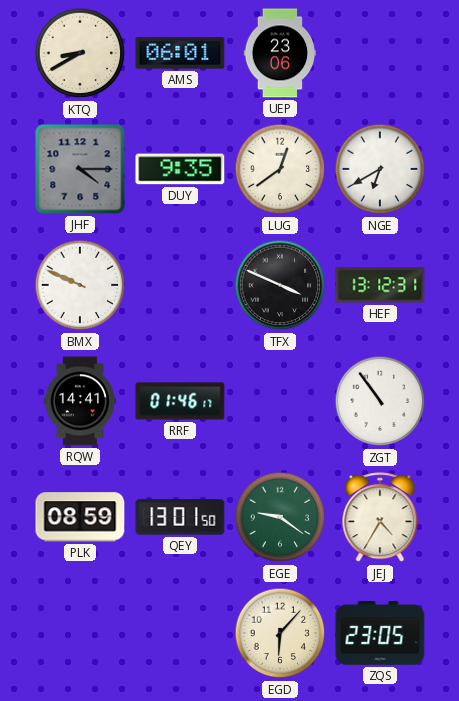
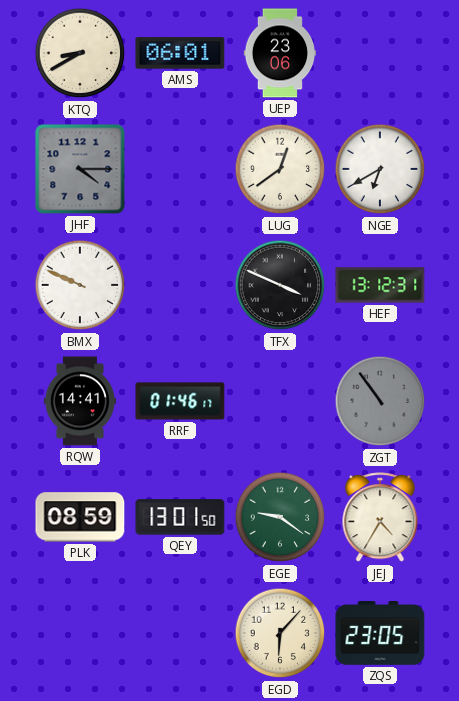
DUY: 9:35 -> none (180, 169)
ZGT dial: white -> grey (380, 401)
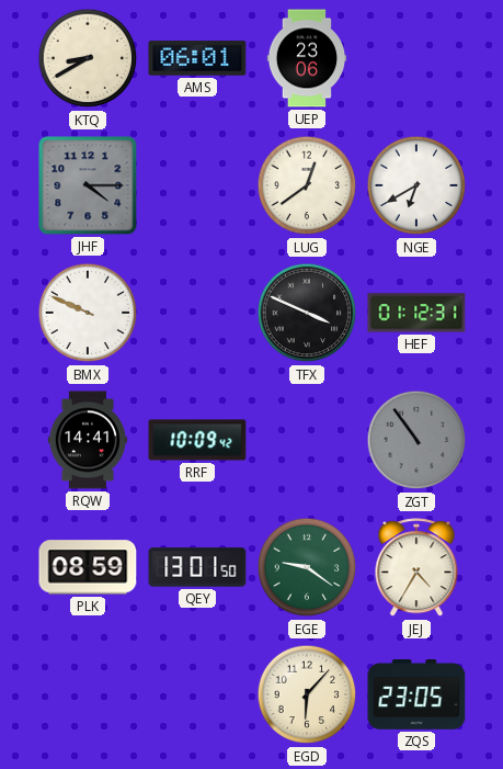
HEF: 13:12 -> 01:12 (416, 313)
RRF: 01:46 -> 10:09 (197, 440)
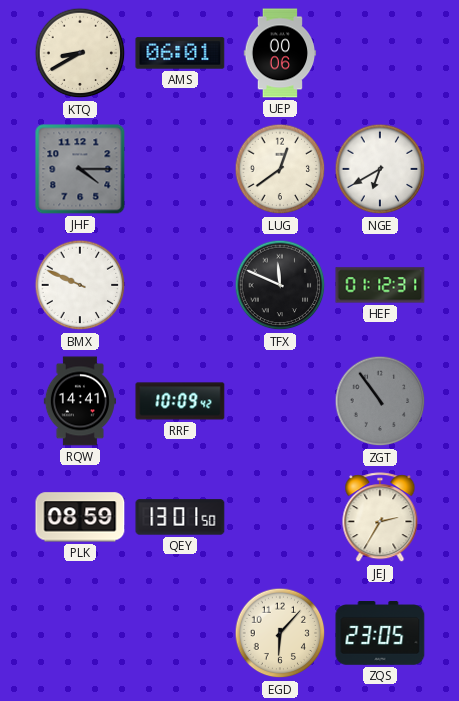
UEP: 23:06 -> 00:06 (280, 53)
TFX: 3:49 -> 11:49 (280, 285)
EGE: 9:21 -> none (307, 567)
JEJ: 4:35 -> 2:35 (380, 518)
